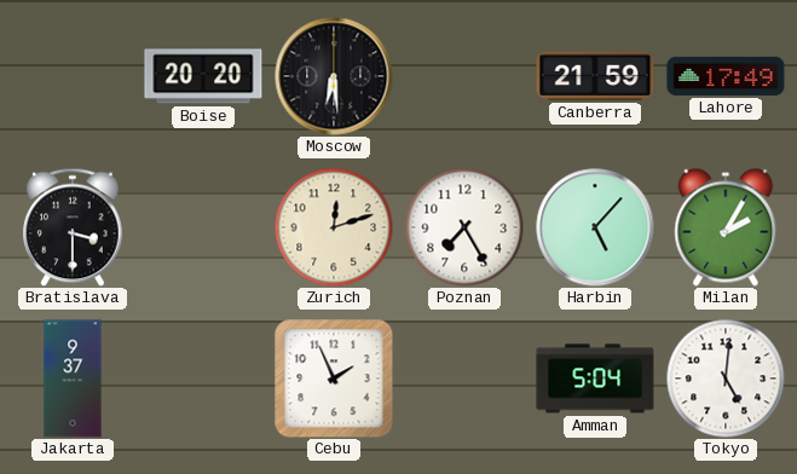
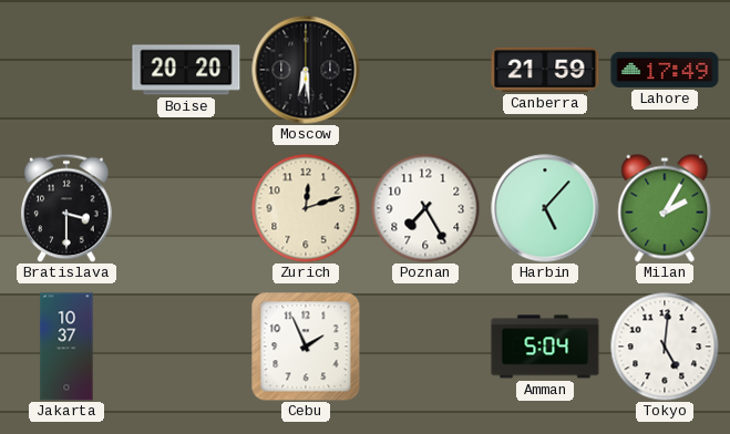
Jakarta: 9:37 -> 10:37 (66, 347)
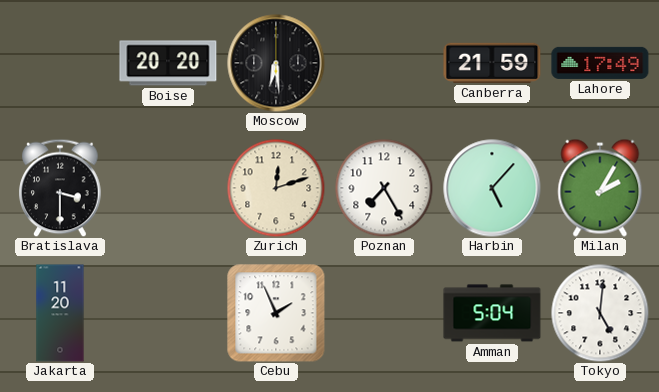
Jakarta: 10:37 -> 11:20 (60, 313)
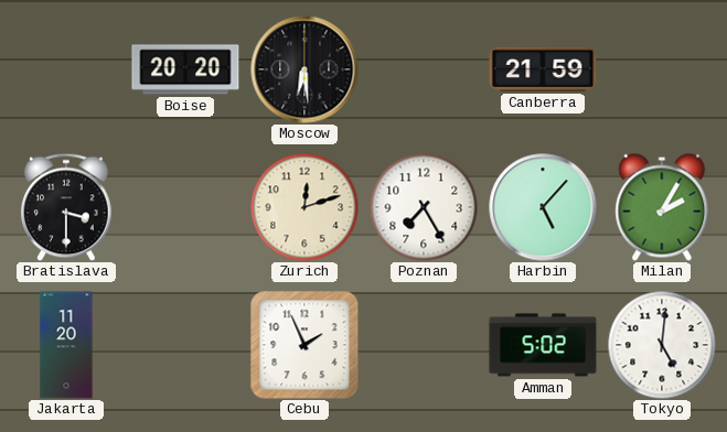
Lahore: 17:49 -> none (600, 63)
Amman: 5:04 -> 5:02 (543, 345)
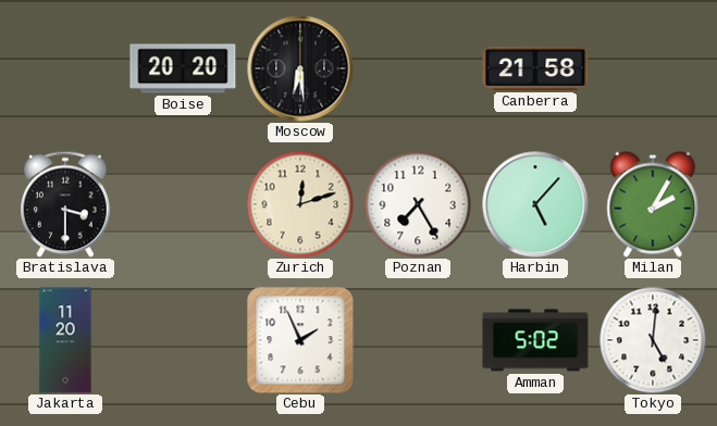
Canberra: 21:59 -> 21:58 (535, 68)
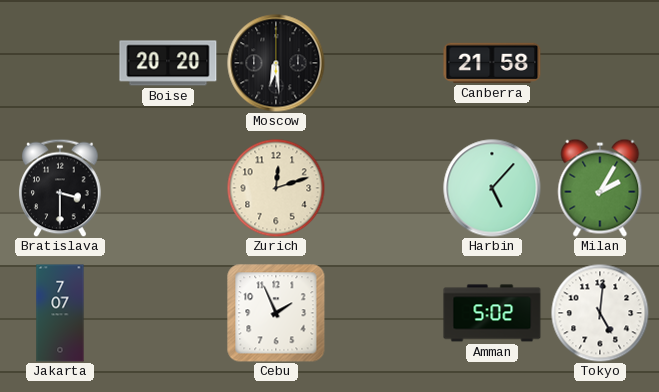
Poznan: 7:25 -> none (418, 204)
Jakarta: 11:20 -> 7:07 (60, 313)
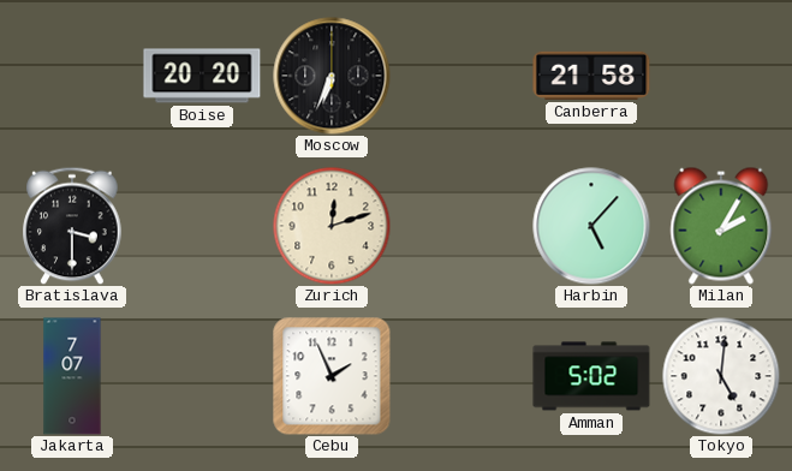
Moscow: 6:29 -> 6:34 (332, 76)
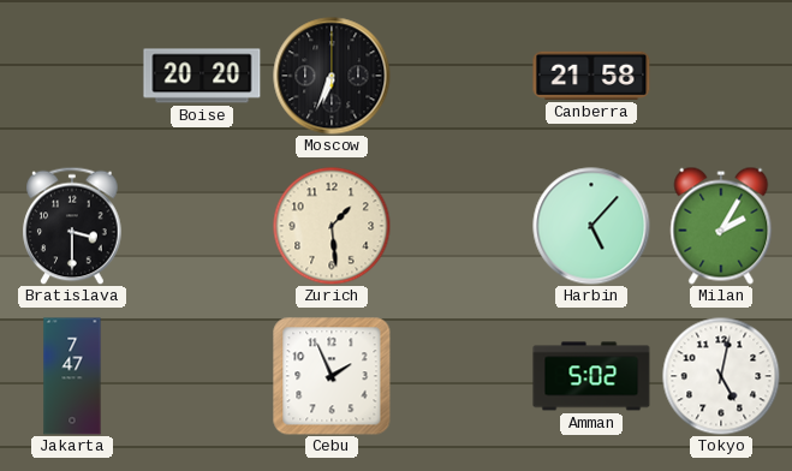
Zurich: 12:12 -> 1:29 (332, 226)
Jakarta: 7:07 -> 7:47 (72, 376)
Tokyo: 5:01 -> 5:02 (721, 376)
